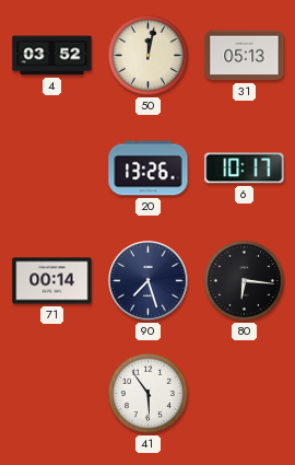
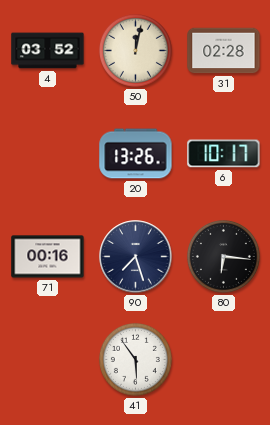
31: 05:13 -> 02:28 (224, 51)
71: 00:14 -> 00:16 (48, 257)
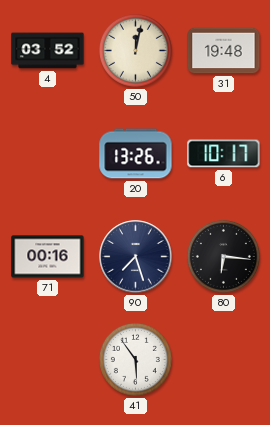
31: 02:28 -> 19:48 (224, 51)
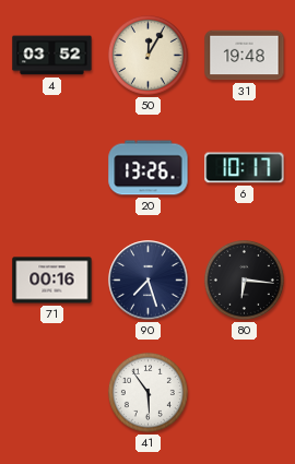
50: 12:02 -> 12:05 (147, 55)
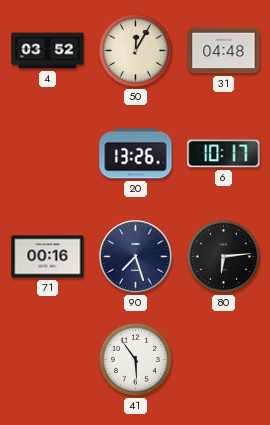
31: 19:48 -> 04:48 (224, 51)
80: 6:16 -> 6:14 (223, 256)
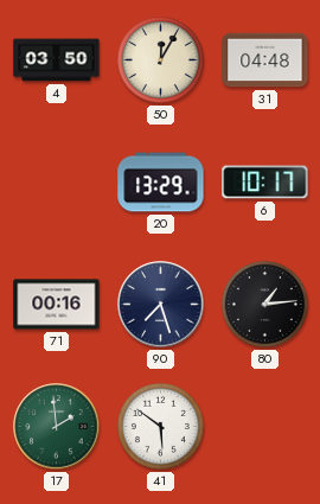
4: 03:52 -> 03:50 (57, 60)
20: 13:26 -> 13:29 (161, 183)
80: 6:14 -> 1:14 (264, 304)
17: none -> 1:59 (57, 427)
41: 5:54 -> 5:51 (160, 426)
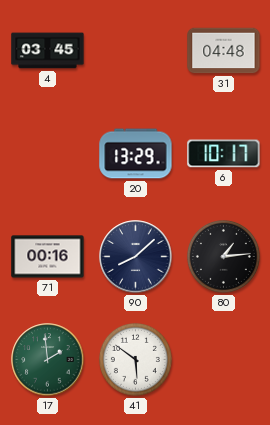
4: 03:50 -> 03:45 (48, 51)
50: 12:05 -> none (160, 59)
90: 7:27 -> 8:08 (136, 257)
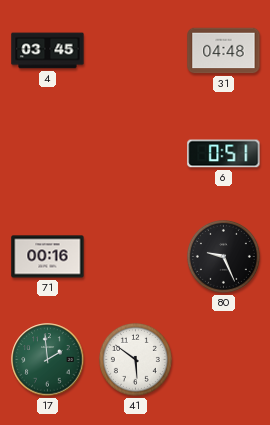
20: 13:29 -> none (136, 154)
6: 10:17 -> 0:51 (224, 154)
90: 8:08 -> none (136, 257)
80: 1:14 -> 9:26 (223, 256)
